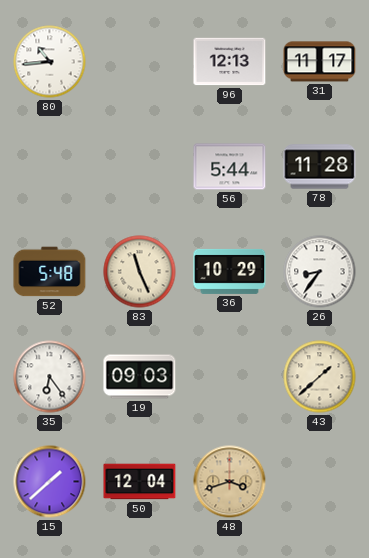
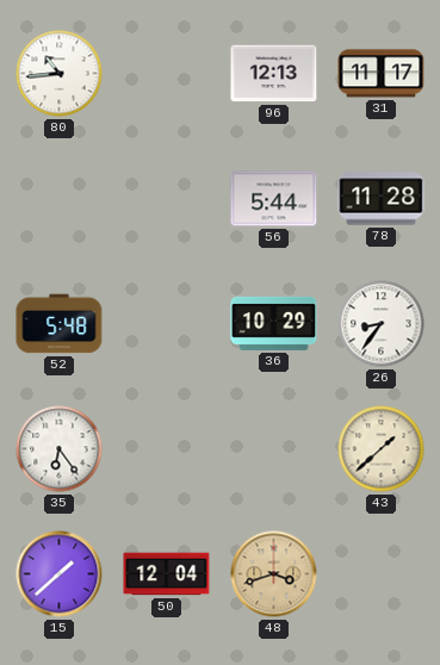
83: 11:26 -> none (140, 272)
19: 09:03 -> none (140, 377)
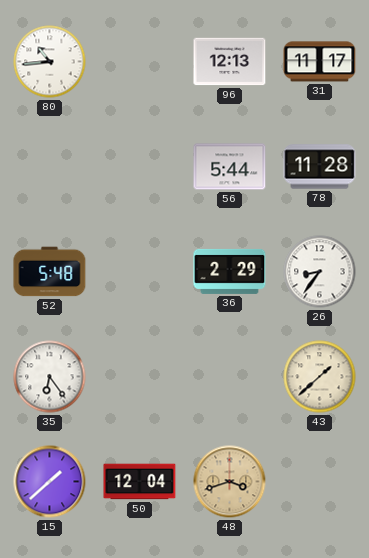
36: 10:29 -> 2:29 (230, 271)
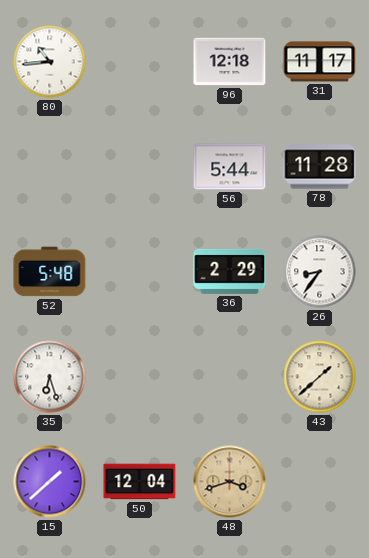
96: 12:13 -> 12:18 (230, 62)
35: 6:24 -> 6:27 (50, 377)
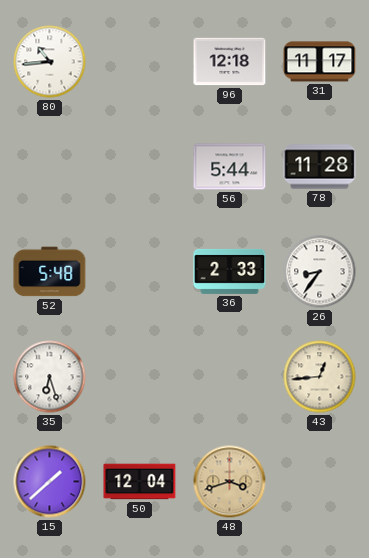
36: 2:29 -> 2:33 (230, 271)
43: 1:38 -> 12:44 (320, 377)
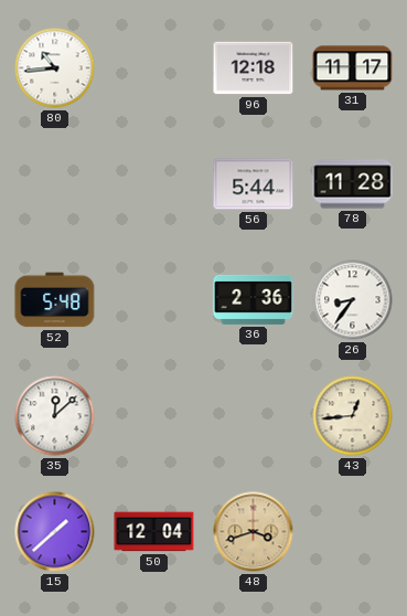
36: 2:33 -> 2:36 (254, 299)
35: 6:27 -> 12:08 (55, 416)
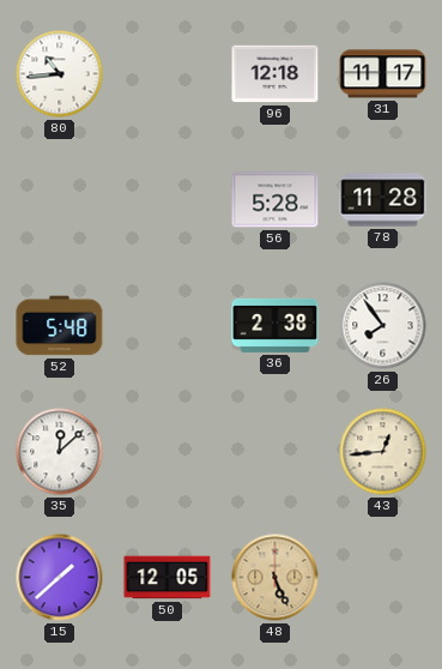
56: 5:44 -> 5:28 (276, 200)
36: 2:36 -> 2:38 (276, 325)
26: 8:36 -> 7:54 (383, 326)
50: 12:04 -> 12:05 (168, 578)
48: 3:42 -> 5:26 (276, 578)
